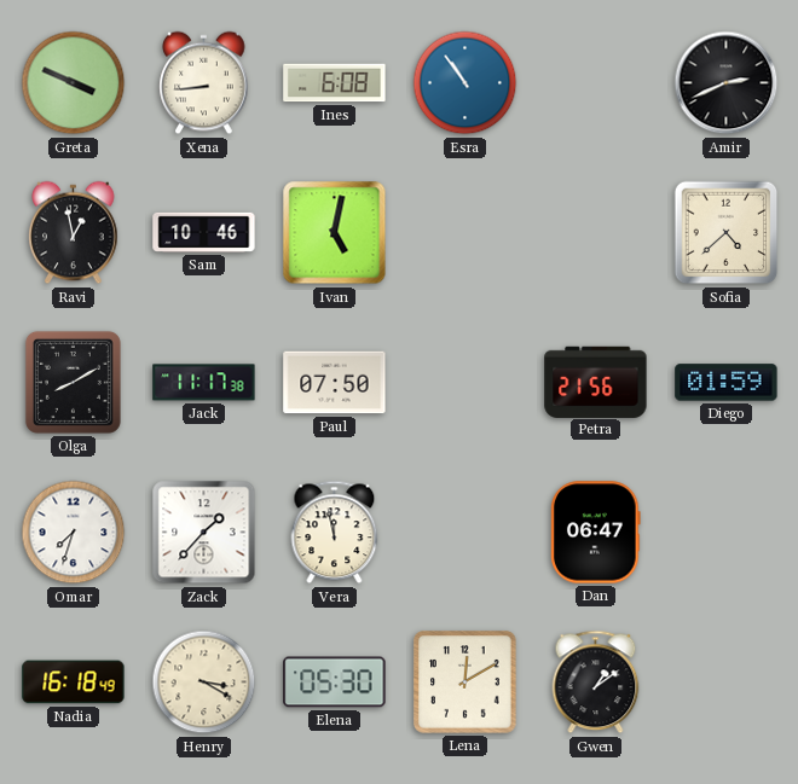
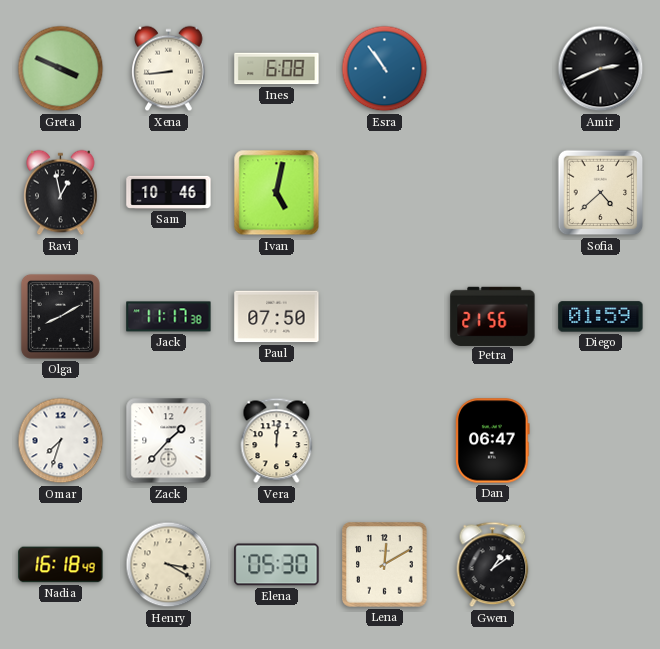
Vera: 11:58 -> 12:01 (277, 441)
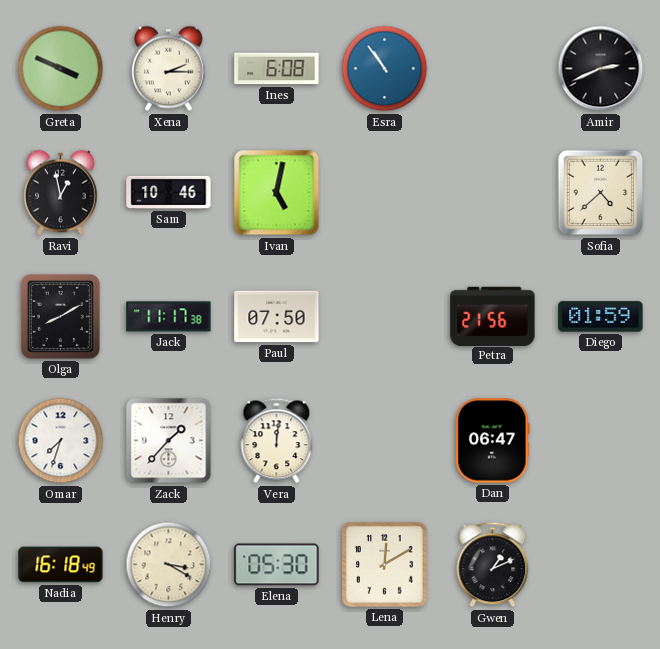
Xena: 8:44 -> 2:15 (169, 69)
Gwen: 1:09 -> 1:11 (493, 565)
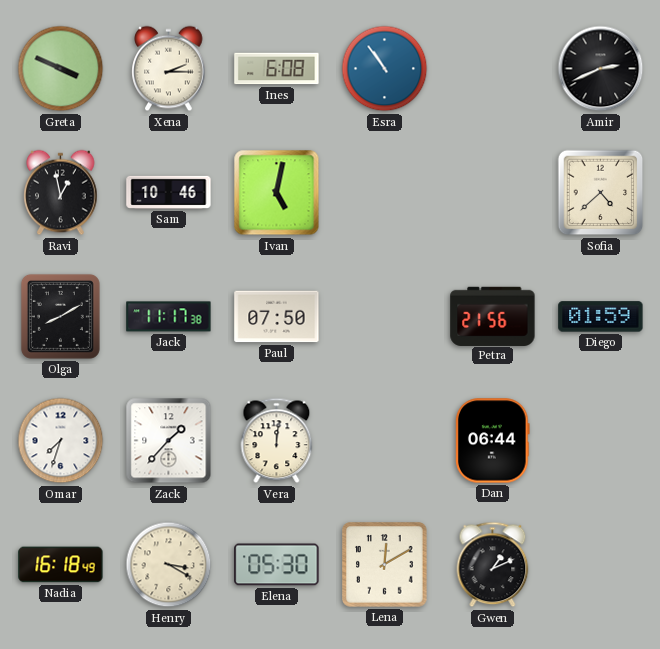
Dan: 06:47 -> 06:44 (493, 441)
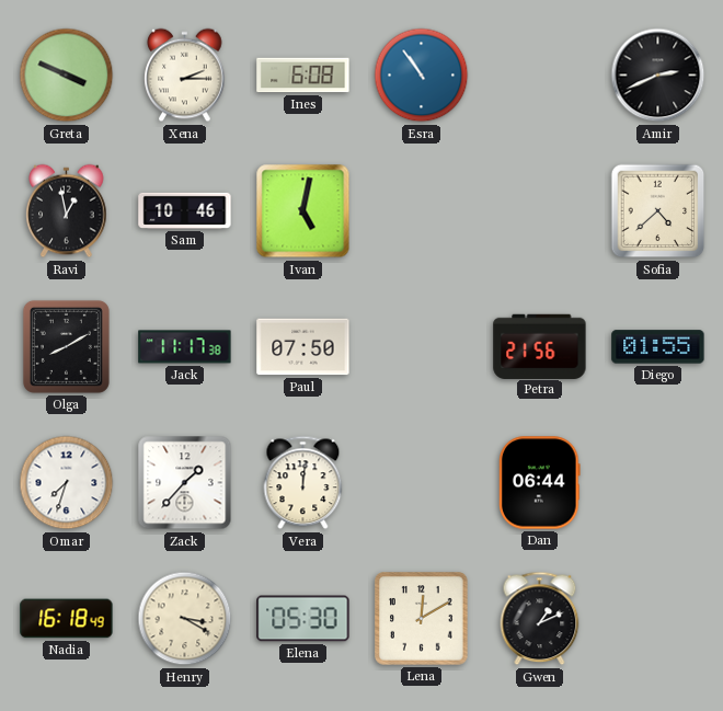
Diego: 01:59 -> 01:55 (658, 347)
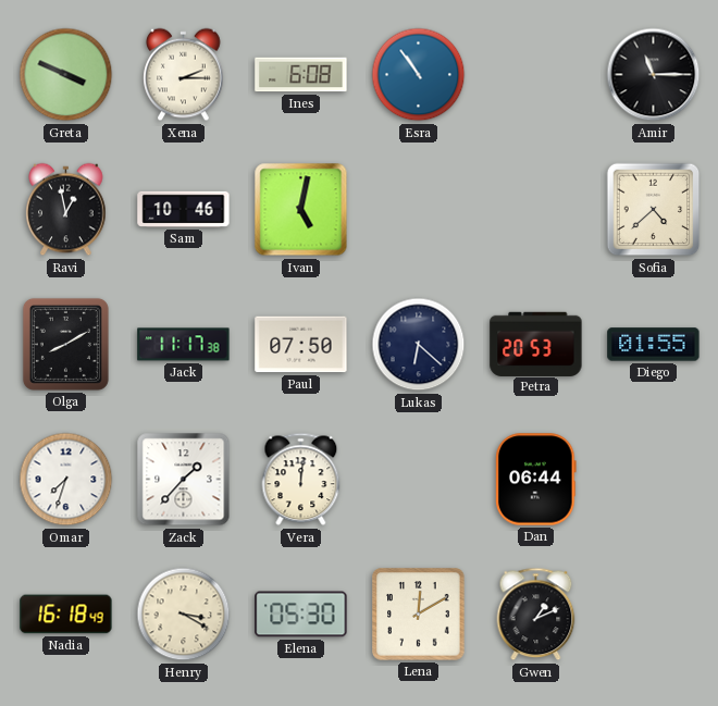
Amir: 2:41 -> 11:15 (654, 75)
Lukas: none -> 6:22 (419, 345)
Petra: 21:56 -> 20:53 (536, 344)
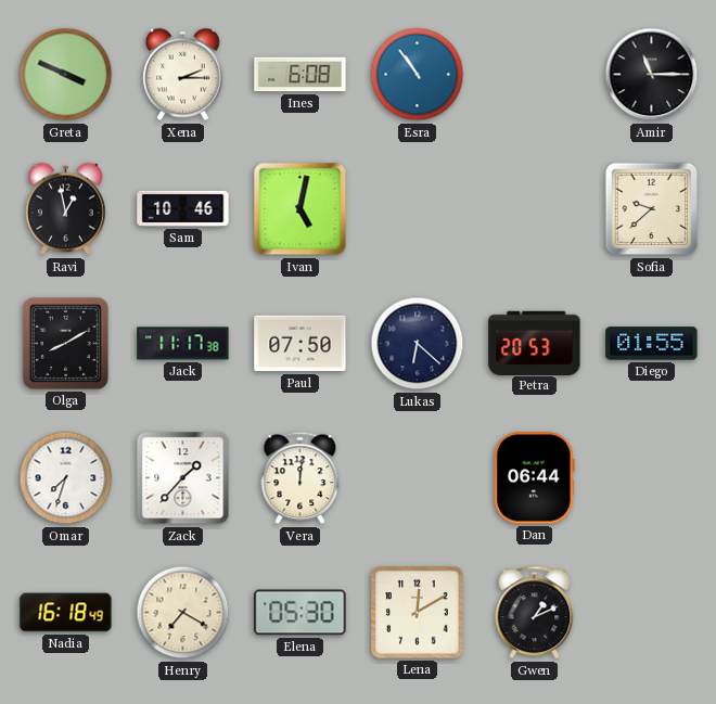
Sofia: 4:38 -> 9:38 (652, 209)
Henry: 3:20 -> 7:20 (183, 613)
